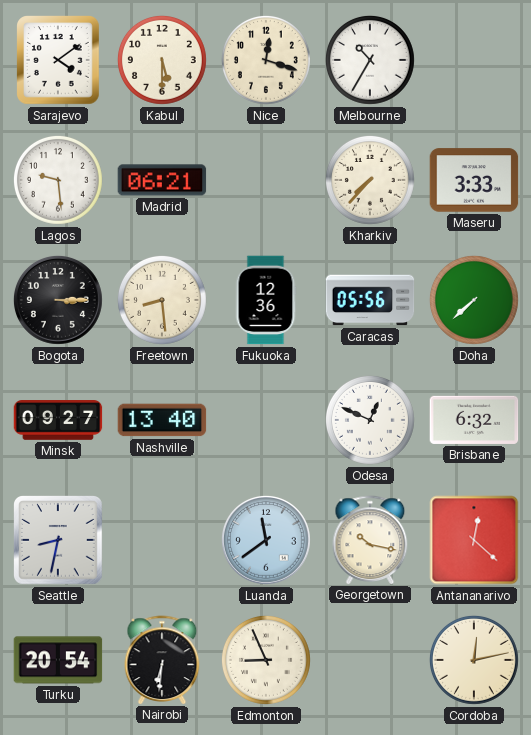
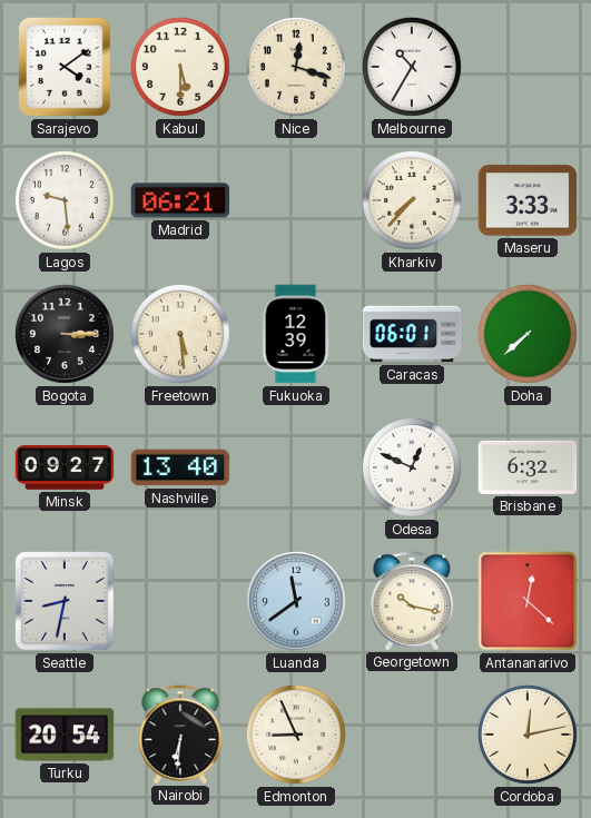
Freetown: 8:29 -> 5:29 (180, 334)
Fukuoka: 12:36 -> 12:39 (296, 334)
Caracas: 05:56 -> 06:01 (412, 334)
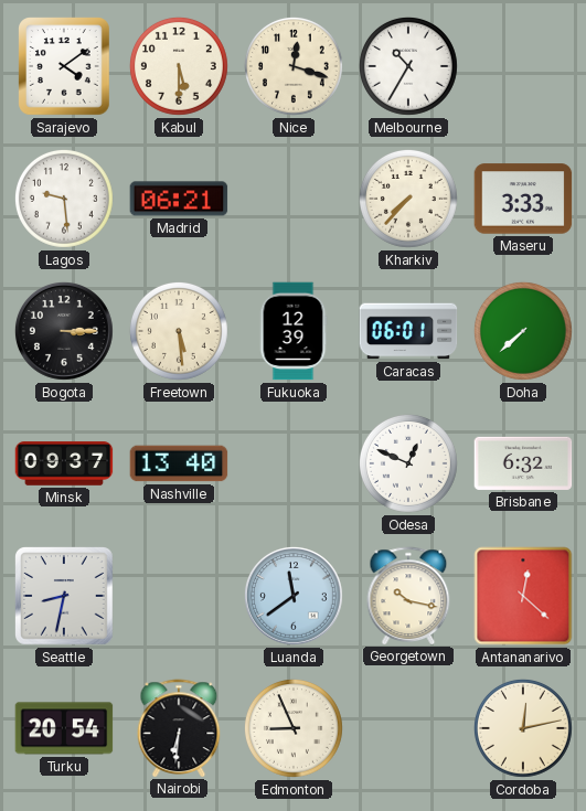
Minsk: 09:27 -> 09:37 (64, 463)
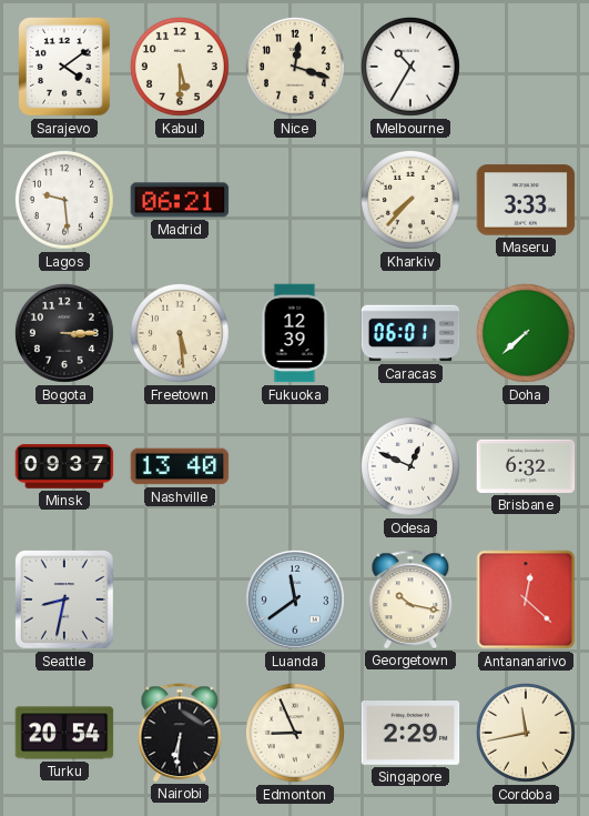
Singapore: none -> 2:29 (410, 733)
Cordoba: 12:13 -> 11:43 (526, 733)
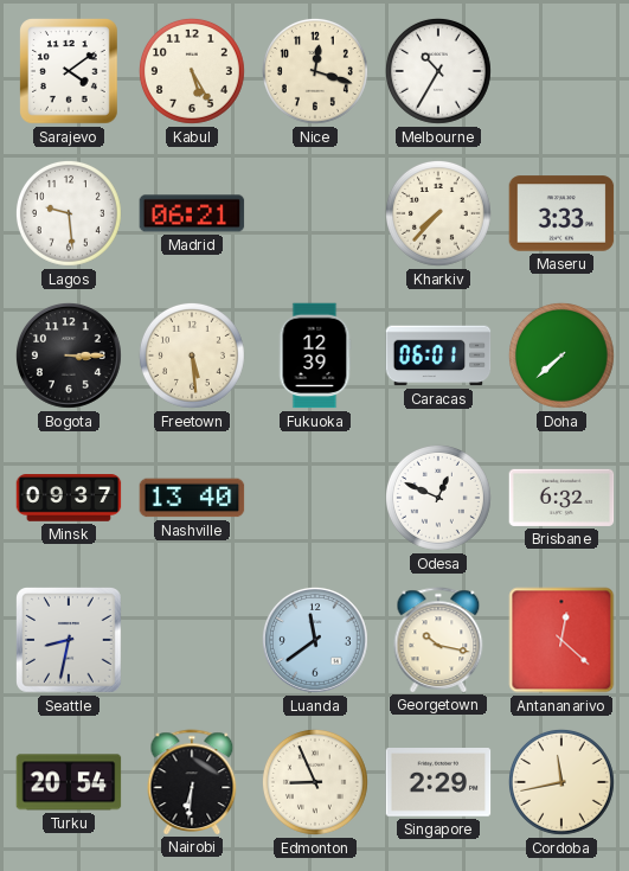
Kabul: 5:30 -> 5:25 (192, 71)
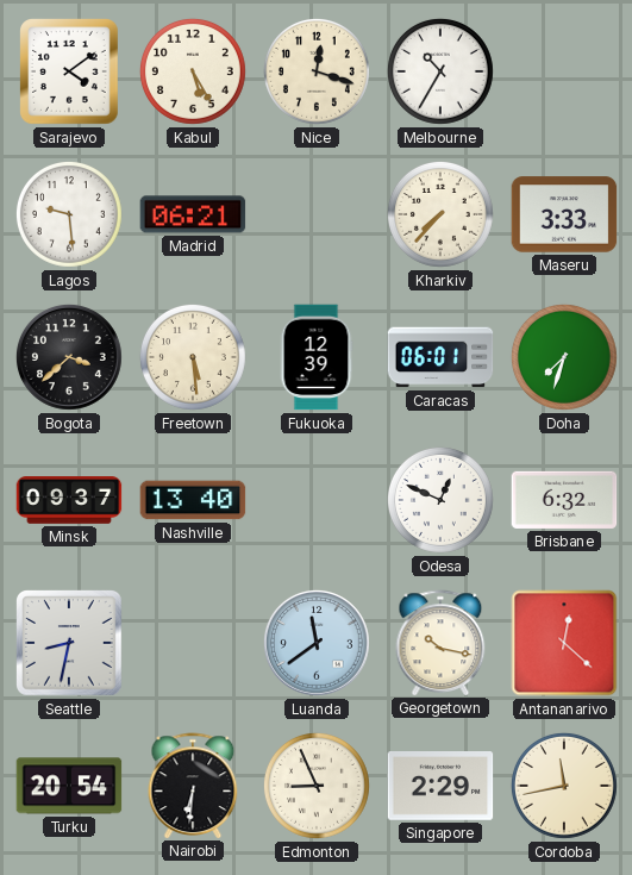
Bogota: 3:15 -> 3:38 (69, 357)
Doha: 7:38 -> 7:33 (564, 357)
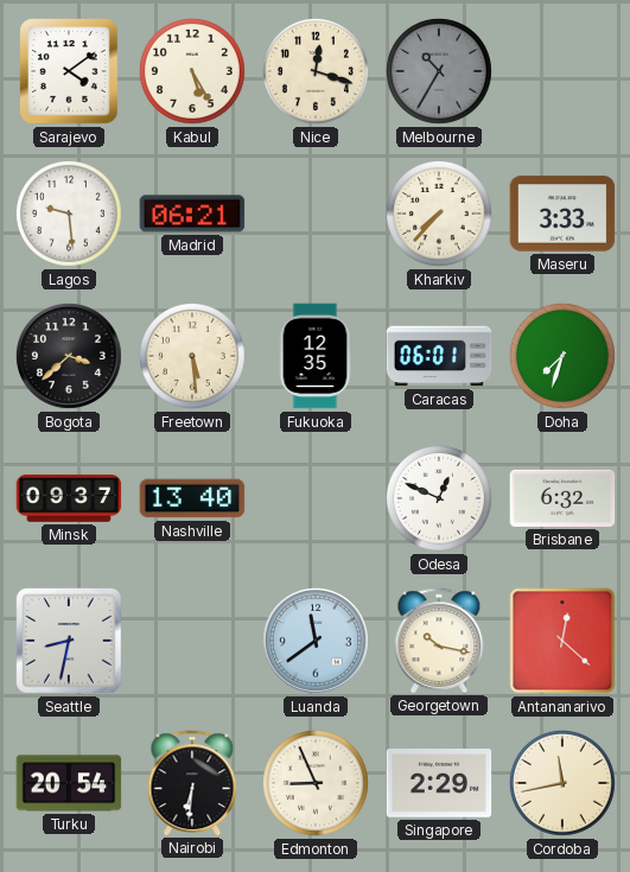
Melbourne dial: white -> grey (439, 71)
Fukuoka: 12:39 -> 12:35 (316, 356)
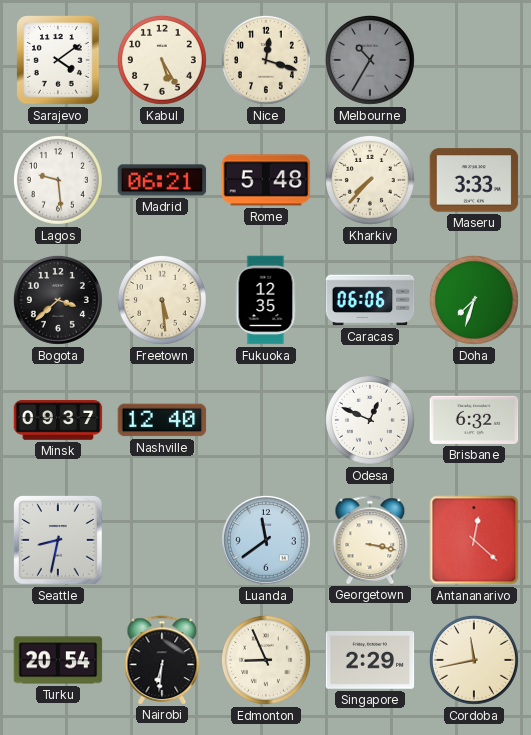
Rome: none -> 5:48 (266, 180)
Caracas: 06:01 -> 06:06 (370, 300)
Nashville: 13:40 -> 12:40 (162, 420)
Georgetown: 10:17 -> 3:17 (370, 540)
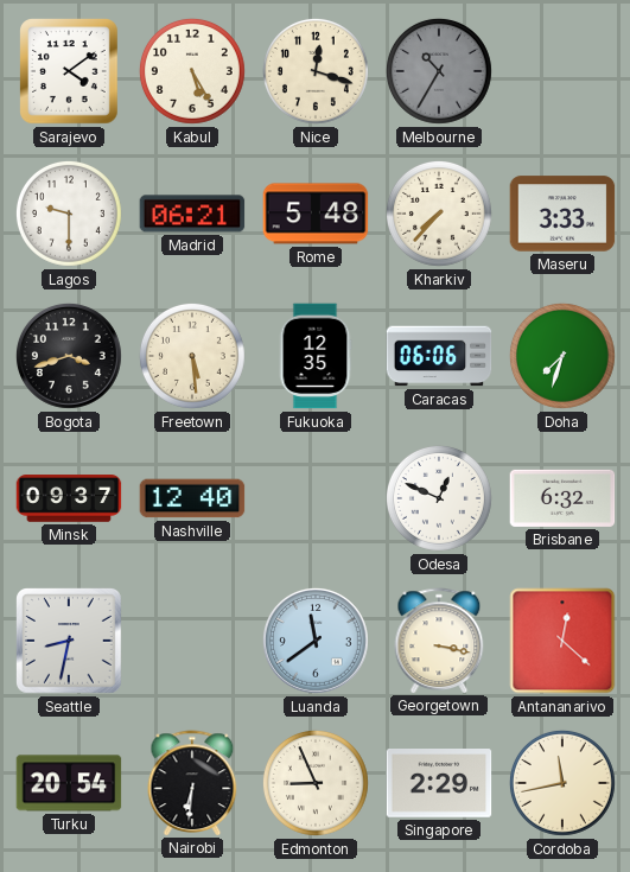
Lagos: 9:29 -> 9:30 (69, 214)
Bogota: 3:38 -> 3:42 (69, 356)
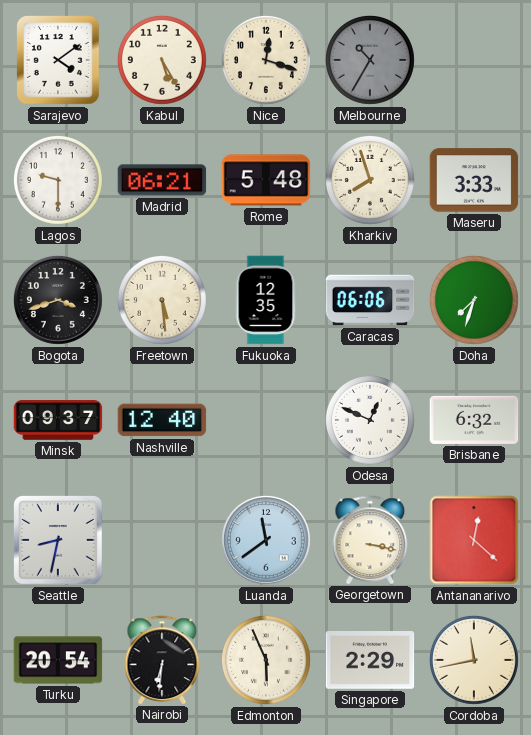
Kharkiv: 7:37 -> 7:57 (370, 180)
Edmonton: 8:56 -> 5:56 (266, 660)
